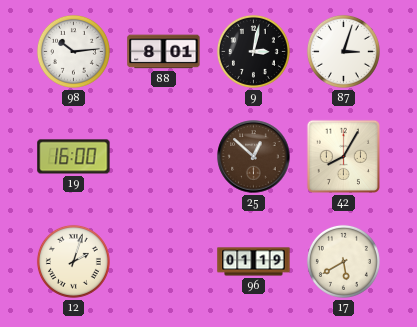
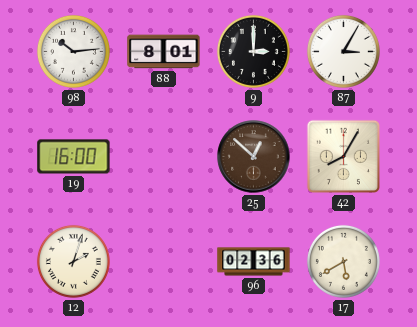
9: 3:02 -> 3:00 (253, 51)
87: 3:03 -> 3:05 (343, 51)
96: 01:19 -> 02:36 (254, 262)
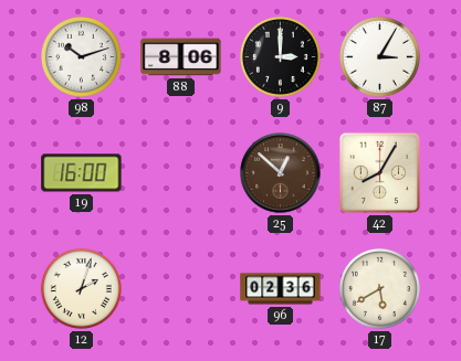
98: 10:14 -> 10:12 (81, 56)
88: 8:01 -> 8:06 (181, 57)
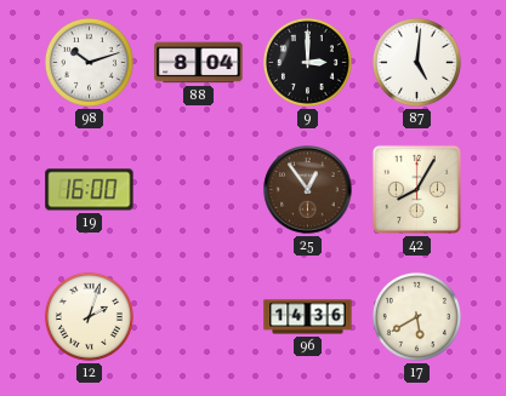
88: 8:06 -> 8:04 (199, 63)
87: 3:05 -> 5:01 (416, 62)
25: 12:52 -> 12:54 (308, 190)
96: 02:36 -> 14:36 (308, 317)
